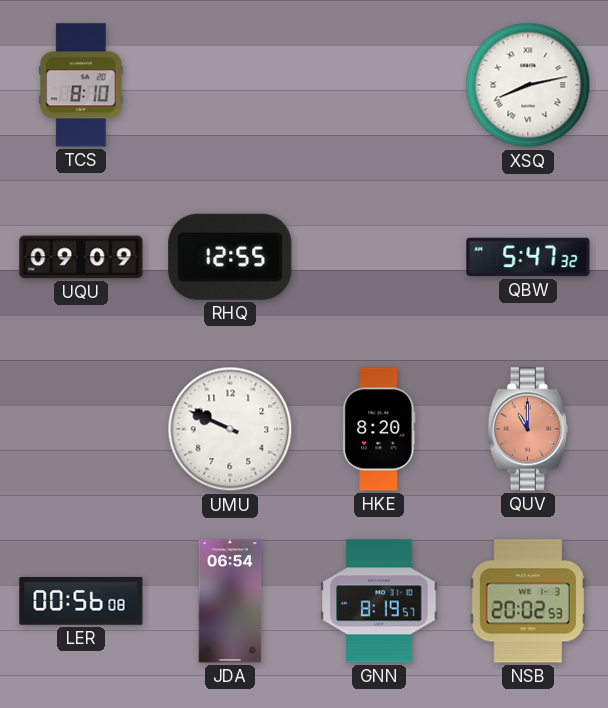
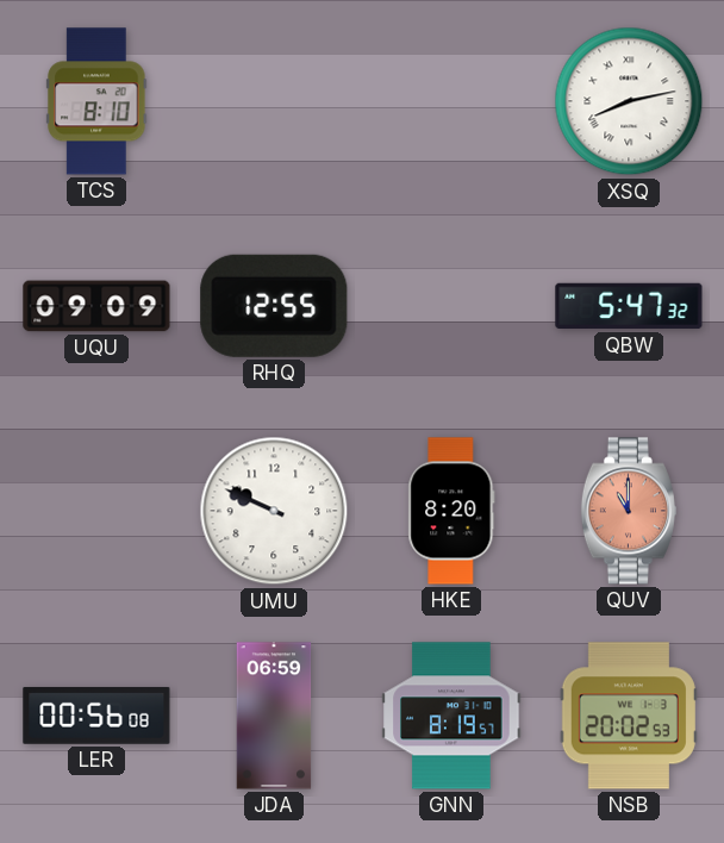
JDA: 06:54 -> 06:59 (274, 716)
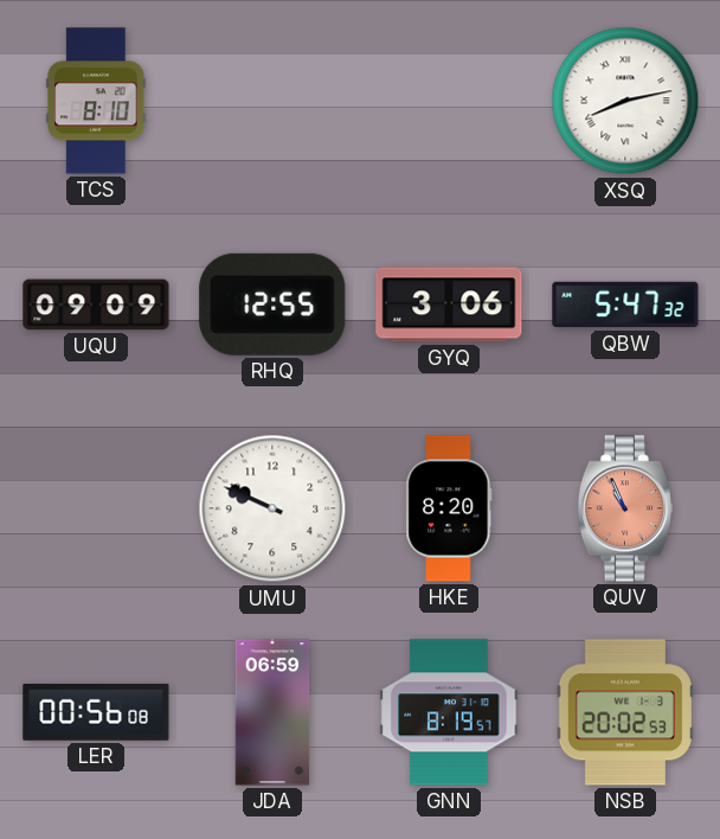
GYQ: none -> 3:06 (449, 305)
QUV: 11:00 -> 10:56 (625, 508)
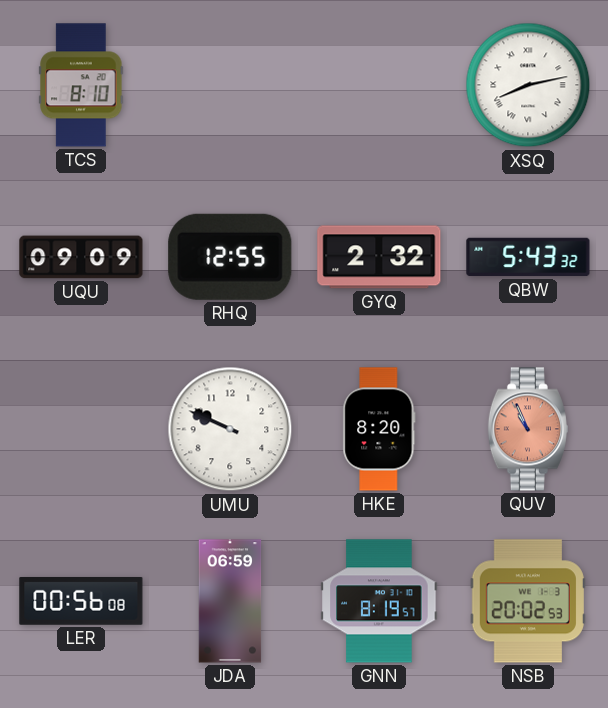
GYQ: 3:06 -> 2:32 (379, 257)
QBW: 5:47 -> 5:43 (528, 257)
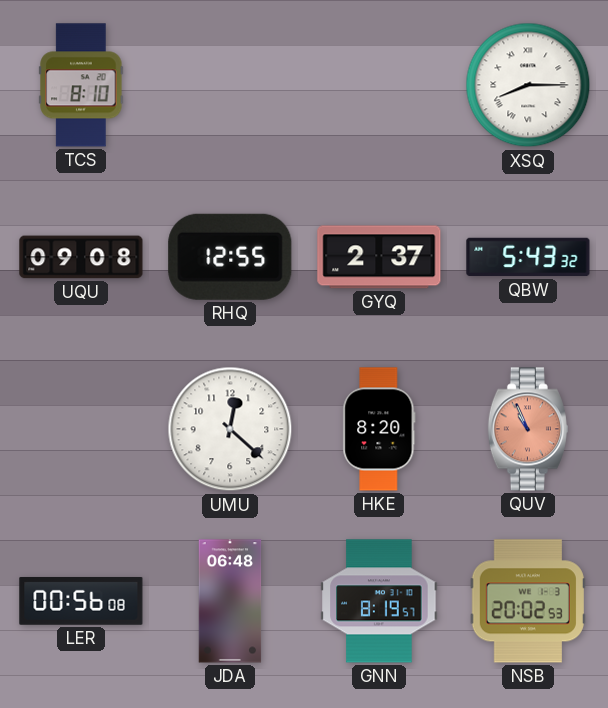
XSQ: 8:13 -> 8:15 (528, 85)
UQU: 09:09 -> 09:08 (81, 257)
GYQ: 2:32 -> 2:37 (379, 257)
UMU: 9:49 -> 12:22 (230, 429)
JDA: 06:59 -> 06:48 (230, 601)
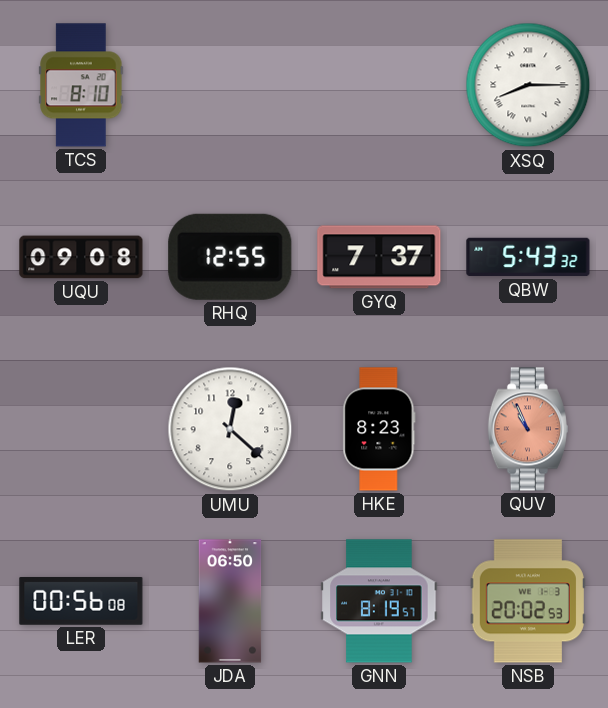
GYQ: 2:37 -> 7:37 (379, 257)
HKE: 8:20 -> 8:23 (379, 429)
JDA: 06:48 -> 06:50 (230, 601)
